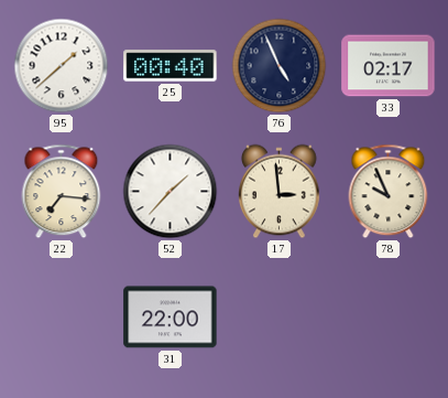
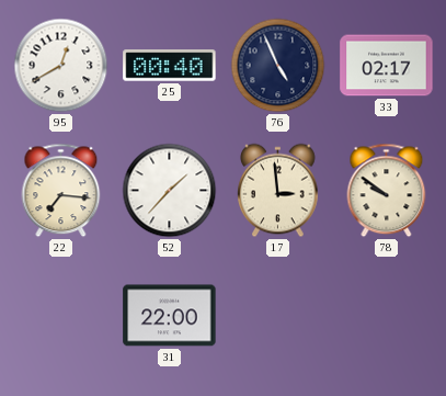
95: 1:38 -> 12:40 (61, 66)
78: 9:56 -> 9:51 (387, 191)
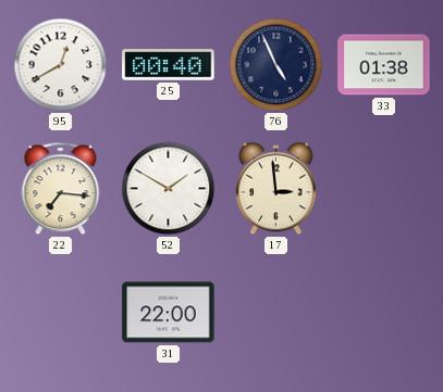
33: 02:17 -> 01:38 (384, 65)
52: 1:37 -> 1:50 (169, 189)
78: 9:51 -> none (387, 191)
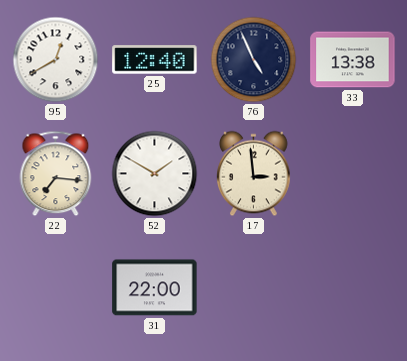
25: 00:40 -> 12:40 (155, 60)
33: 01:38 -> 13:38 (353, 60)
